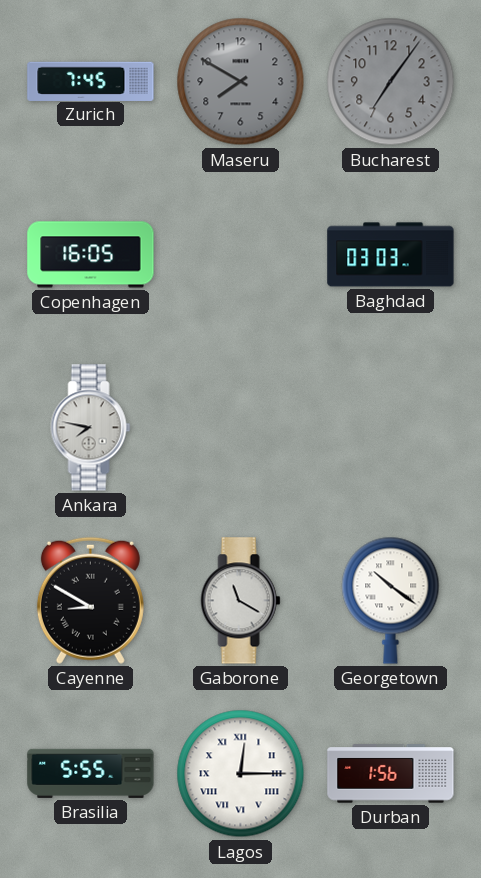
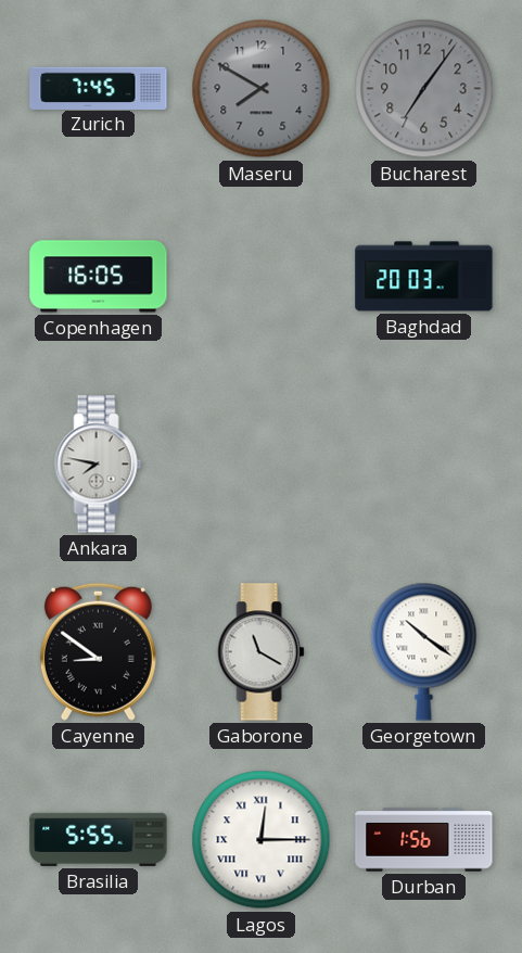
Baghdad: 03:03 -> 20:03 (424, 277)
Cayenne: 8:50 -> 8:51 (98, 651)
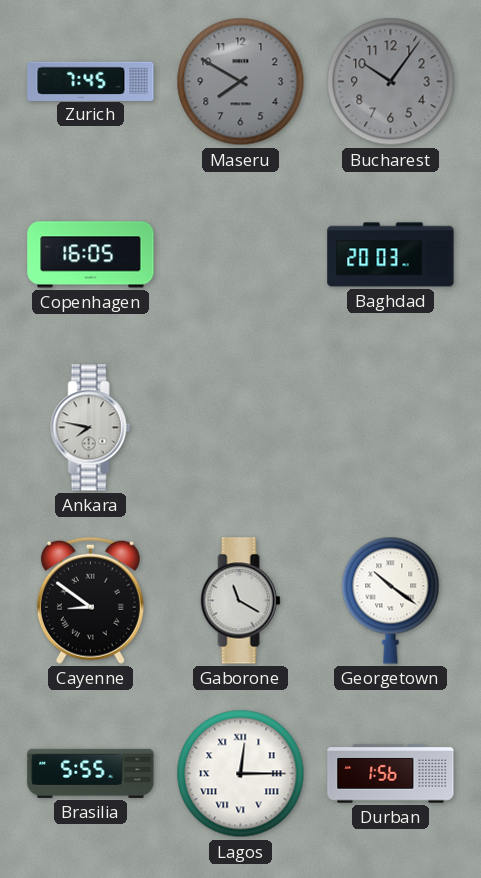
Bucharest: 7:06 -> 10:06 (391, 82)
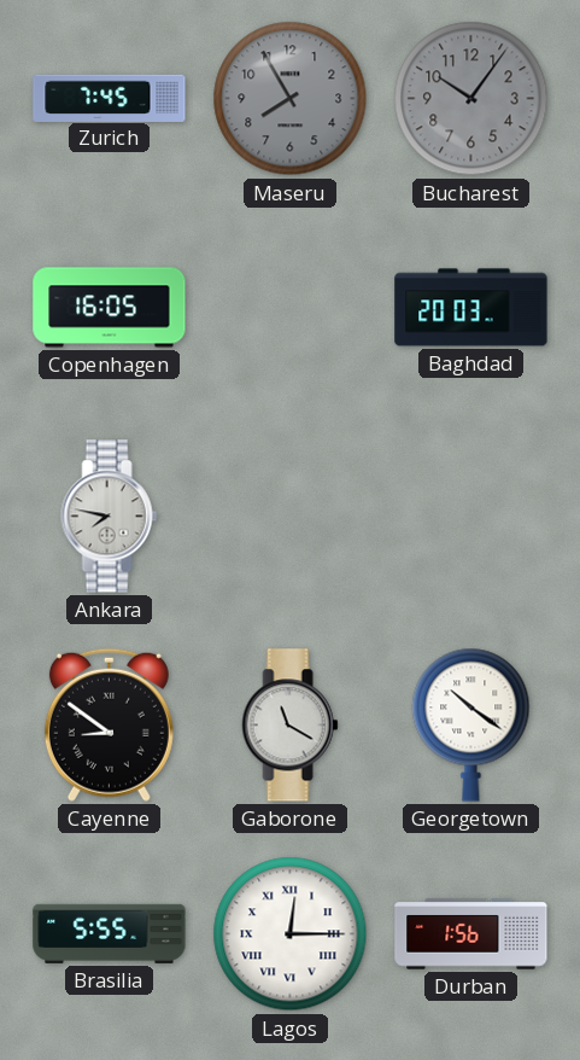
Maseru: 7:50 -> 7:55 (291, 99)
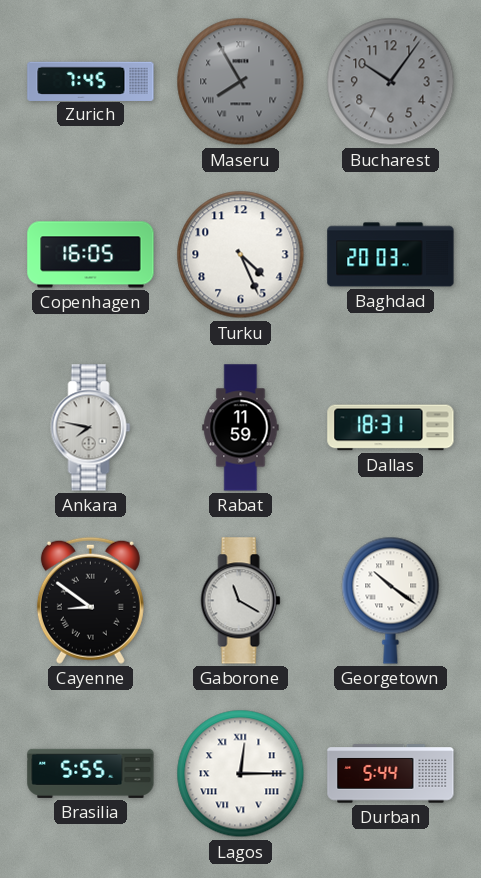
Maseru numerals: Arabic -> Roman (241, 82)
Turku: none -> 4:26 (241, 255)
Rabat: none -> 11:59 (241, 428)
Dallas: none -> 18:31 (391, 428)
Durban: 1:56 -> 5:44 (391, 774)
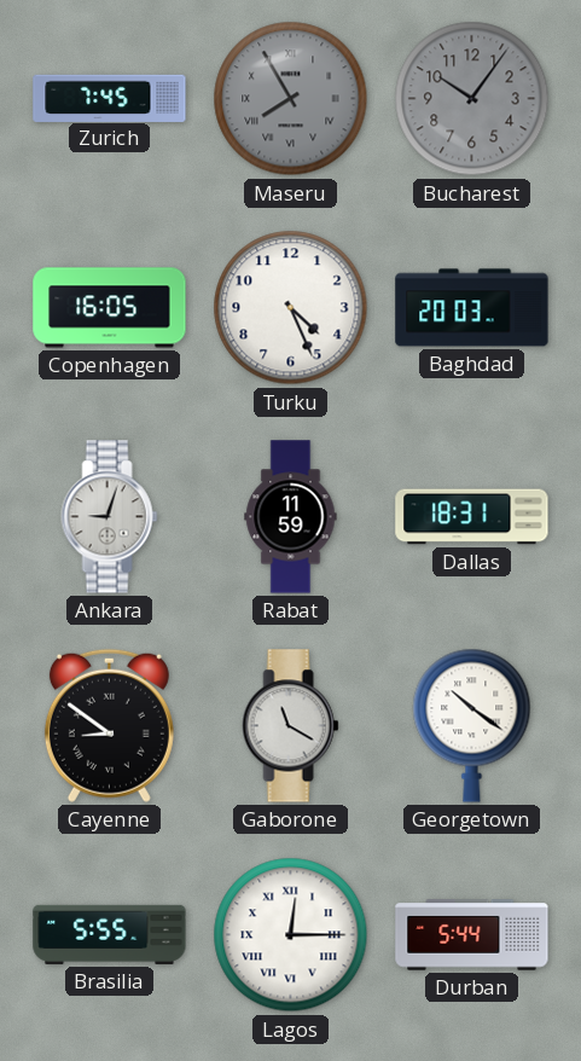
Ankara: 7:47 -> 9:03 (110, 517)
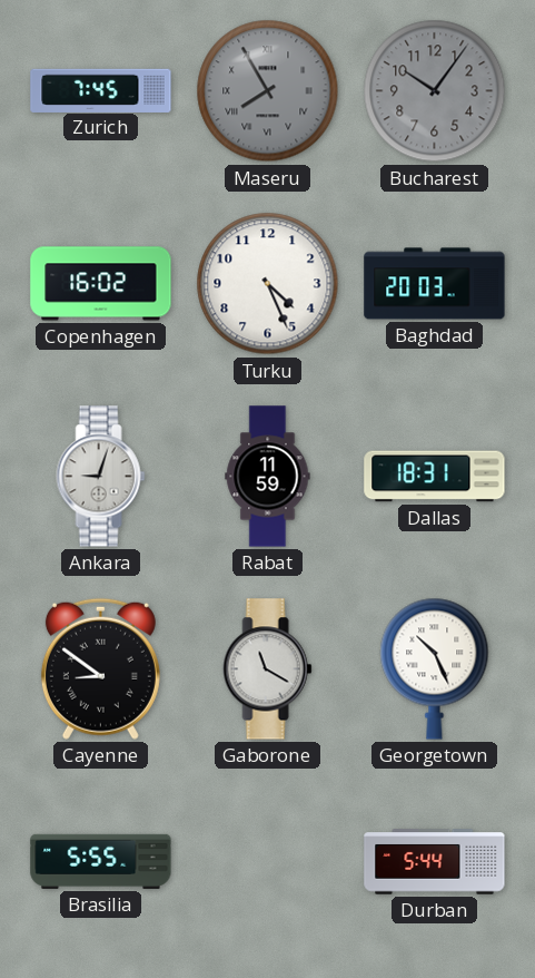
Copenhagen: 16:05 -> 16:02 (101, 284)
Georgetown: 10:21 -> 10:26 (435, 668)
Lagos: 12:15 -> none (291, 935)
